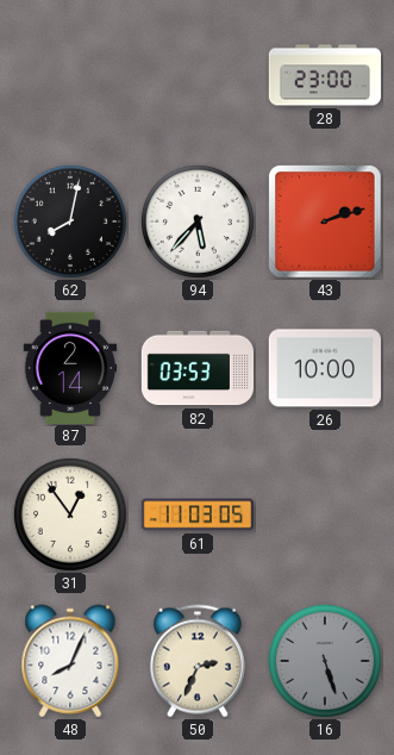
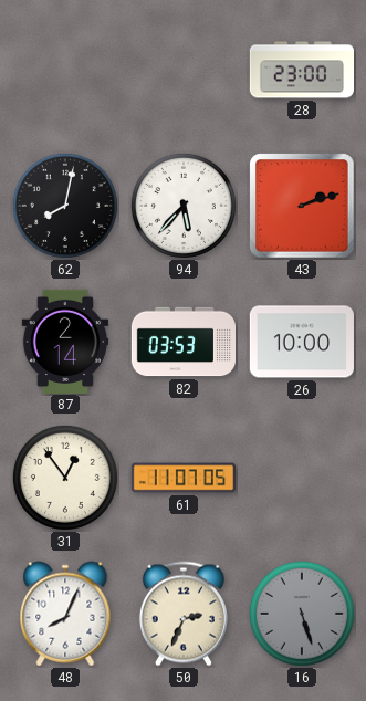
61: 11:03 -> 11:07 (182, 478)
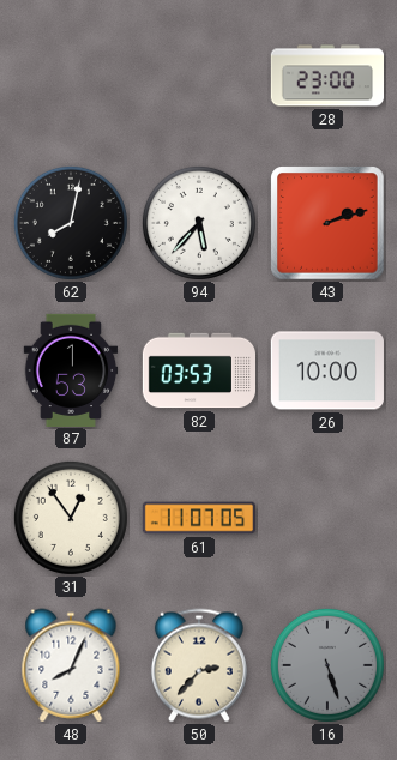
87: 2:14 -> 1:53 (71, 369)
50: 2:34 -> 2:37 (199, 665)
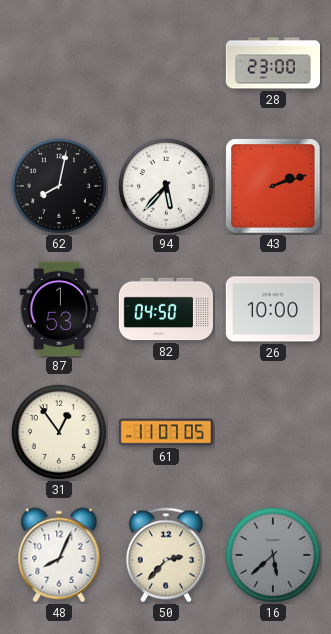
82: 03:53 -> 04:50 (165, 309)
16: 5:27 -> 5:38 (273, 555)
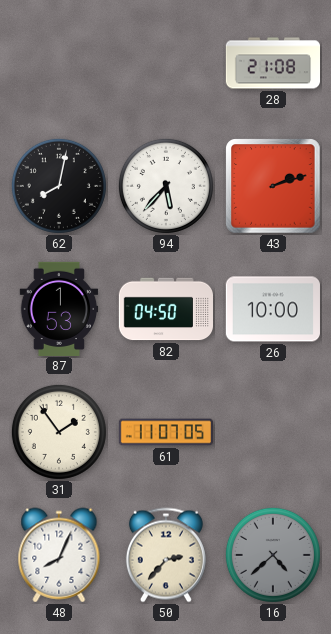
28: 23:00 -> 21:08 (272, 63)
31: 12:54 -> 1:54 (59, 432)
16: 5:38 -> 4:38 (273, 555)
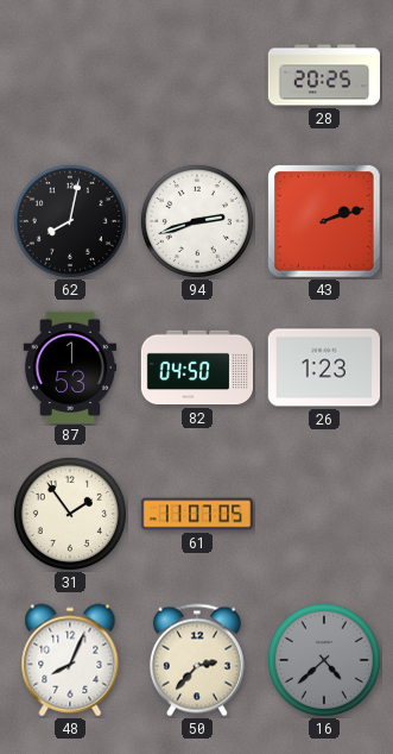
28: 21:08 -> 20:25 (323, 75)
94: 5:37 -> 2:42 (197, 221)
26: 10:00 -> 1:23 (324, 367)
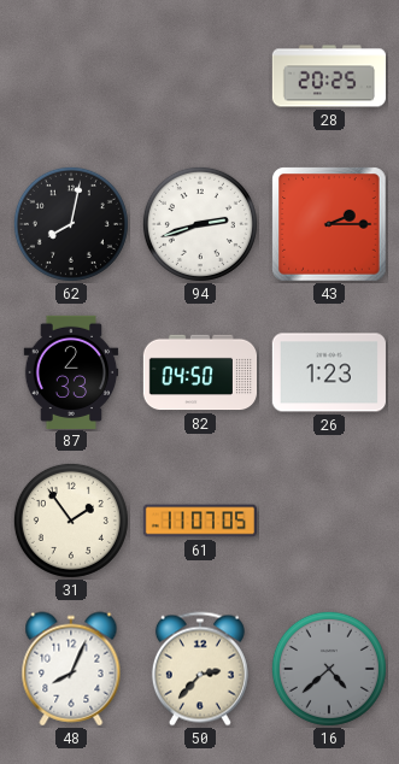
43: 2:12 -> 2:15 (329, 224)
87: 1:53 -> 2:33 (71, 371)
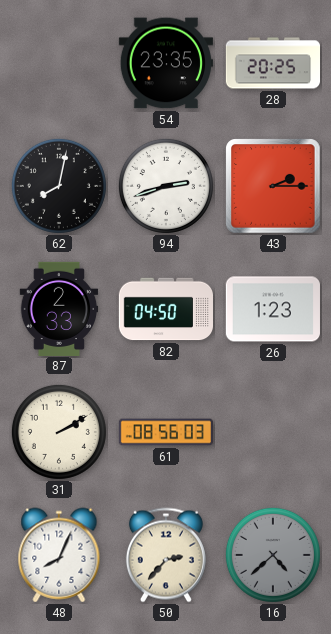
54: none -> 23:35 (166, 63)
31: 1:54 -> 2:10 (59, 432)
61: 11:07 -> 08:56 (165, 432)
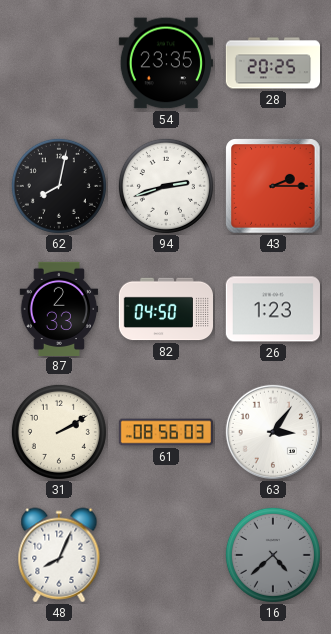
63: none -> 3:06 (273, 432)
50: 2:37 -> none (166, 555)
